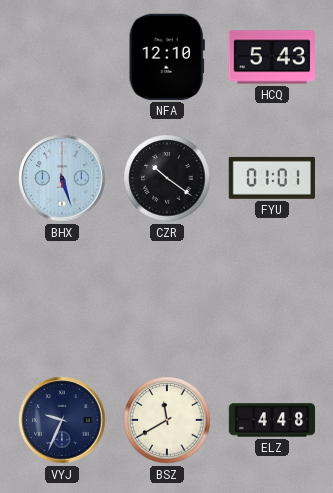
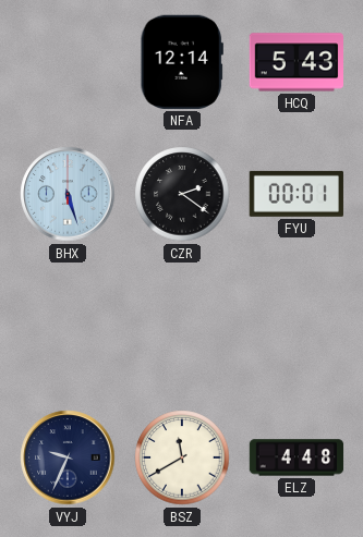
NFA: 12:10 -> 12:14 (182, 62)
CZR: 10:21 -> 2:21 (182, 194)
FYU: 01:01 -> 00:01 (297, 194)
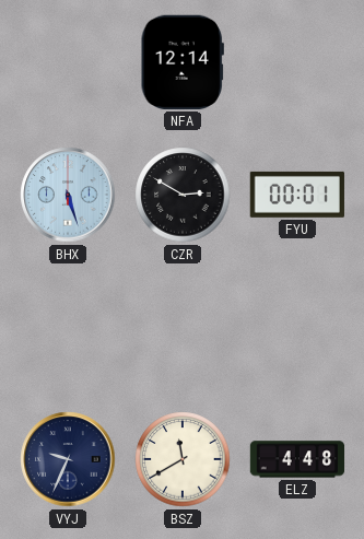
HCQ: 5:43 -> none (295, 62)
CZR: 2:21 -> 2:50 (183, 195)
